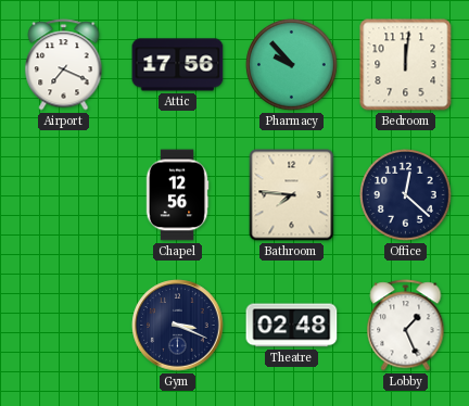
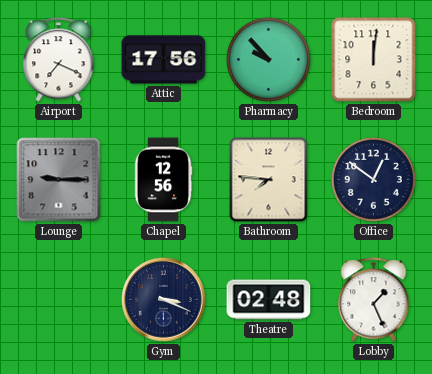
Lounge: none -> 9:15 (59, 180)
Office: 12:22 -> 12:51 (374, 180)
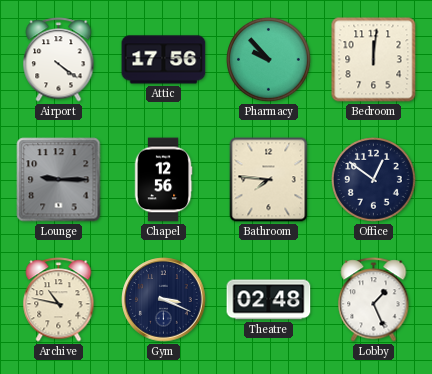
Airport: 7:19 -> 4:21 (59, 60)
Archive: none -> 10:47 (59, 300)
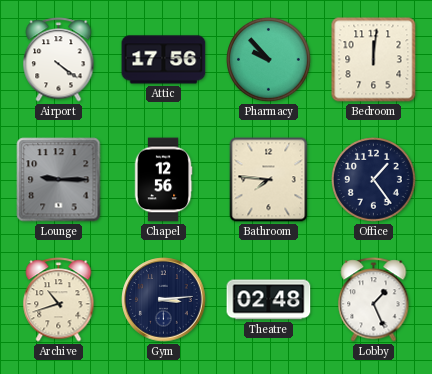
Office: 12:51 -> 1:24 (374, 180)
Archive: 10:47 -> 10:42 (59, 300)
Gym: 3:19 -> 3:14 (164, 300)
